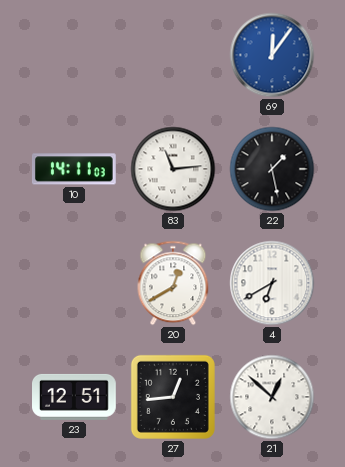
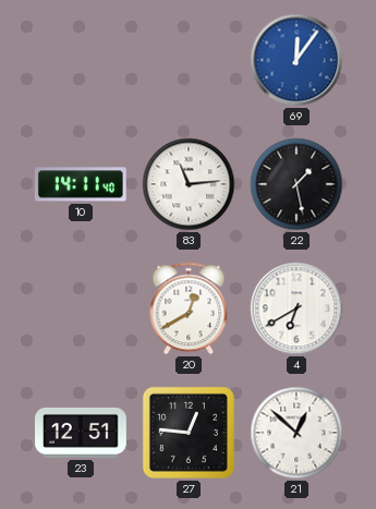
10: 14:11:03 -> 14:11:40 (81, 184)
27: 12:44 -> 12:46 (189, 433)
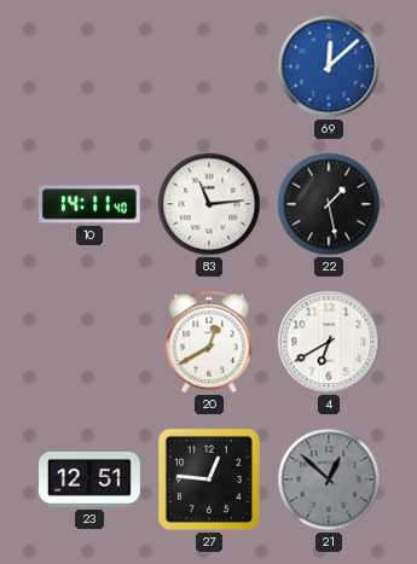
69: 12:06 -> 12:08 (329, 66)
21 dial: white -> grey (329, 479)
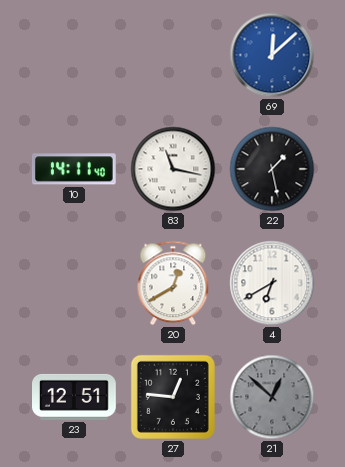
83: 11:14 -> 11:17 (173, 169)
